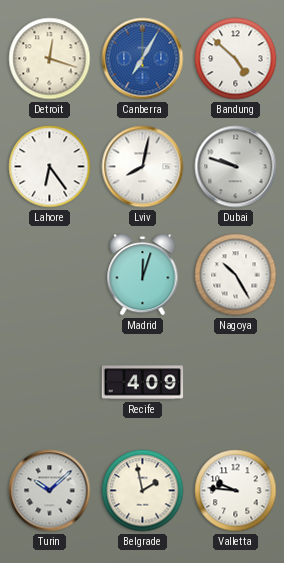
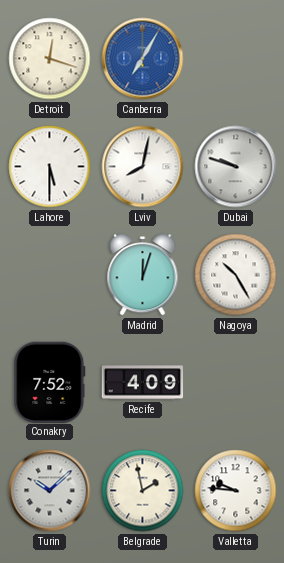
Bandung: 4:52 -> none (236, 59)
Lahore: 6:24 -> 5:30 (50, 167)
Conakry: none -> 7:52 (50, 382)
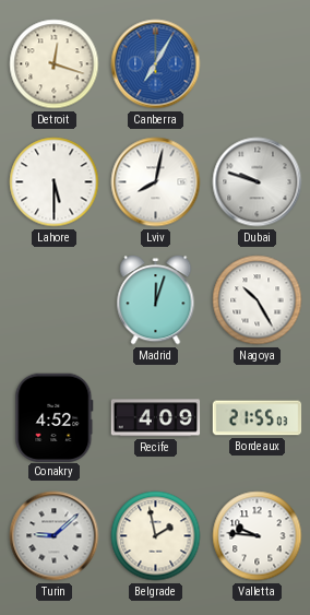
Conakry: 7:52 -> 4:52 (55, 417)
Bordeaux: none -> 21:55 (258, 418)
Turin: 10:08 -> 9:08 (55, 536)
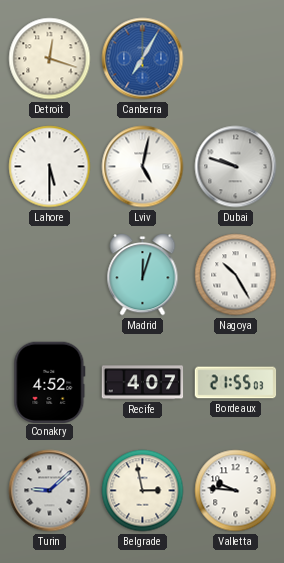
Lviv: 8:02 -> 5:02 (143, 167)
Recife: 4:09 -> 4:07 (143, 383)
Belgrade: 1:58 -> 2:58 (143, 491)
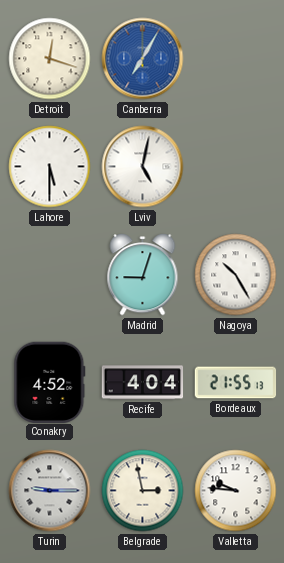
Dubai: 9:48 -> none (236, 167)
Madrid: 12:03 -> 9:03 (143, 275)
Recife: 4:07 -> 4:04 (143, 383)
Bordeaux: 21:55:03 -> 21:55:13 (236, 383)
Turin: 9:08 -> 9:15 (50, 491)
